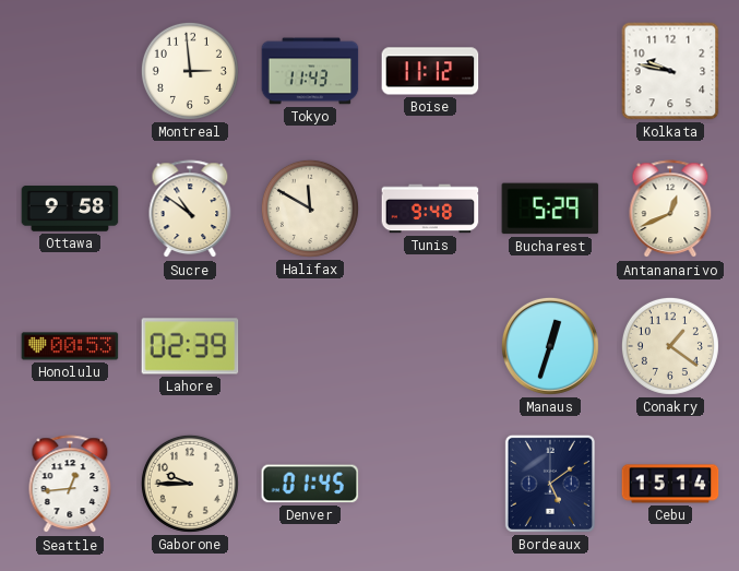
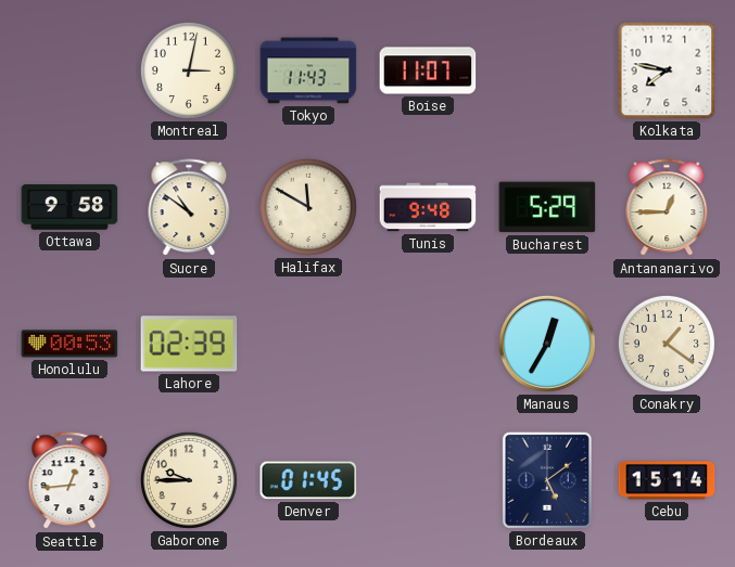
Montreal: 2:59 -> 3:02 (189, 70)
Boise: 11:12 -> 11:07 (428, 70)
Kolkata: 9:47 -> 7:47 (667, 70)
Antananarivo: 12:41 -> 12:45 (667, 208)
Manaus: 12:33 -> 12:35 (547, 344)
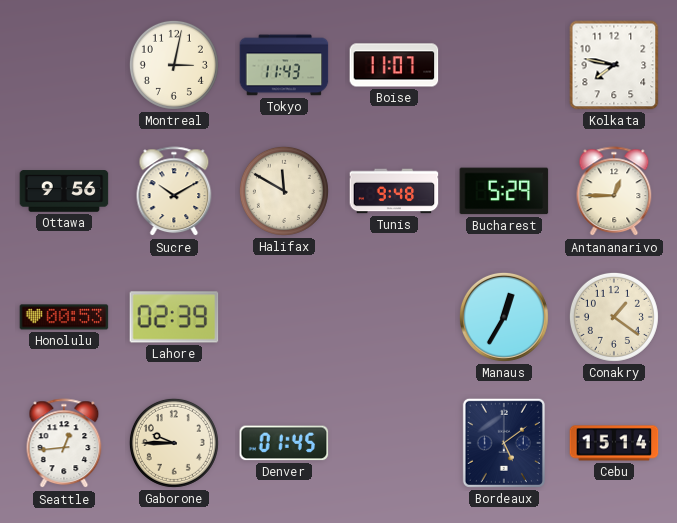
Ottawa: 9:58 -> 9:56 (64, 191)
Sucre: 10:51 -> 10:10 (174, 192)
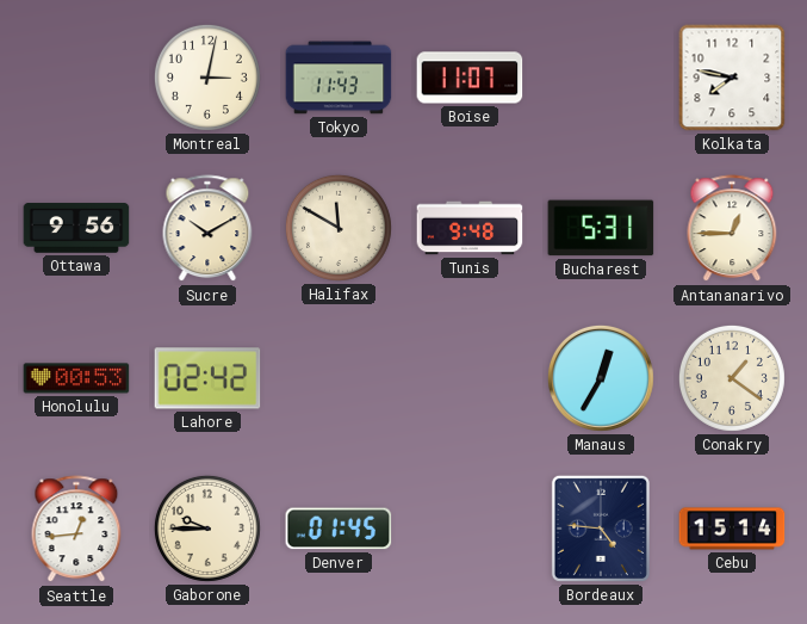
Bucharest: 5:29 -> 5:31 (601, 228)
Lahore: 02:39 -> 02:42 (207, 378)
Bordeaux: 5:09 -> 4:46 (601, 529)
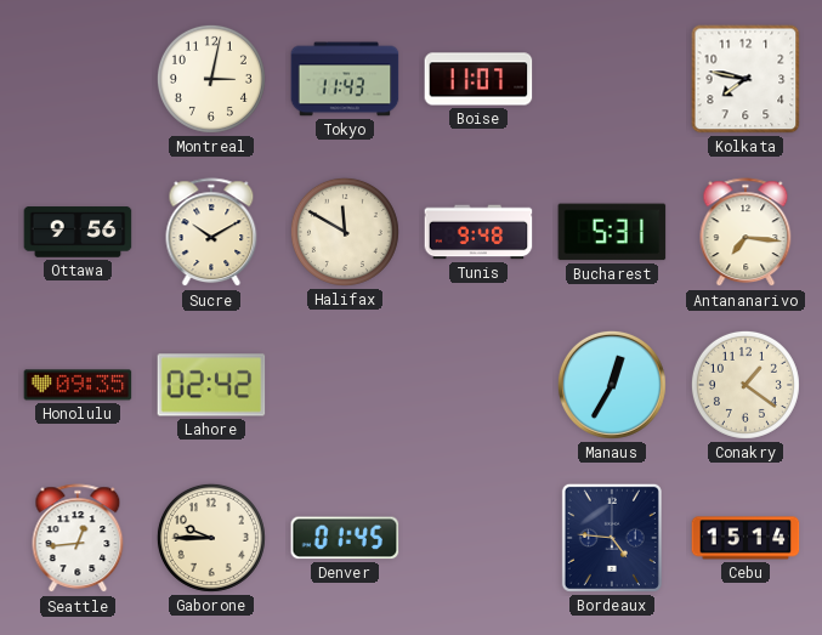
Antananarivo: 12:45 -> 7:16 (746, 233)
Honolulu: 00:53 -> 09:35 (78, 385)
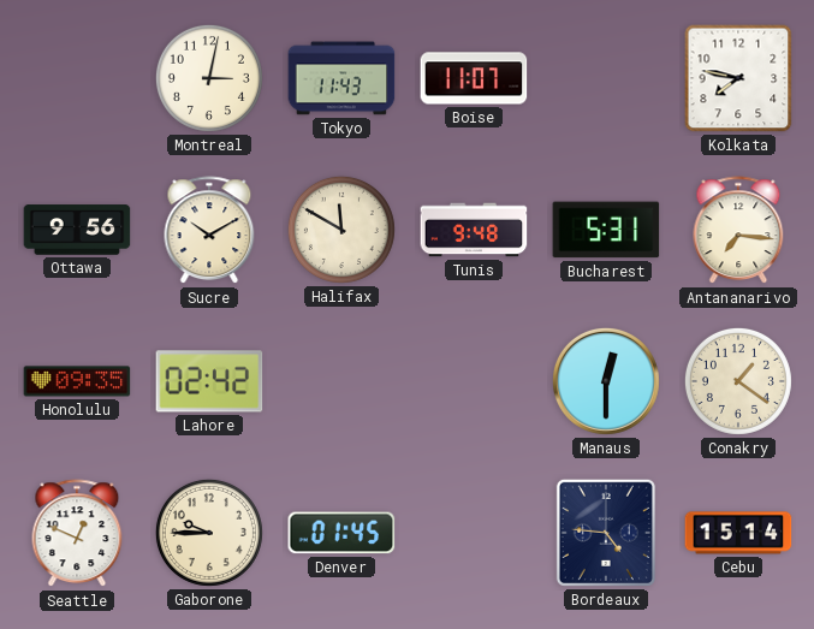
Manaus: 12:35 -> 12:30 (606, 381)
Seattle: 12:44 -> 12:49 (77, 534)
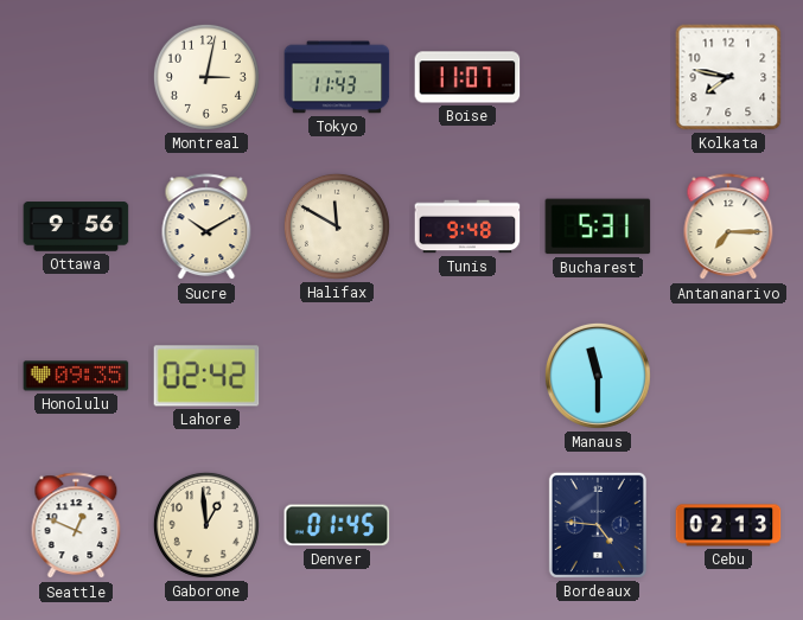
Antananarivo: 7:16 -> 7:15 (728, 228)
Manaus: 12:30 -> 11:30 (598, 376)
Conakry: 1:21 -> none (738, 381)
Gaborone: 9:45 -> 12:59 (206, 525)
Cebu: 15:14 -> 02:13 (728, 525)
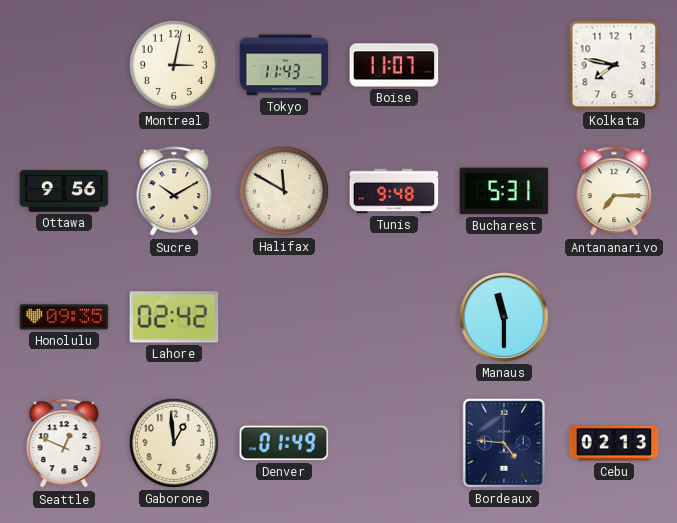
Denver: 01:45 -> 01:49 (284, 443)
